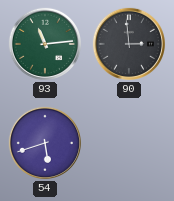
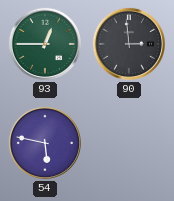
93: 11:14 -> 12:45 (45, 44)
54: 5:42 -> 5:47 (45, 143)
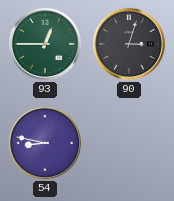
90: 2:59 -> 3:03 (129, 44)
54: 5:47 -> 8:47 (45, 143)
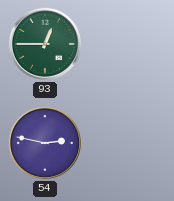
90: 3:03 -> none (129, 44)
54: 8:47 -> 2:47 (45, 143)
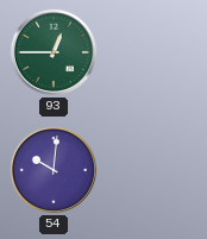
54: 2:47 -> 10:01 (54, 170)
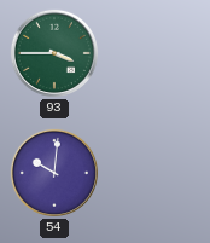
93: 12:45 -> 3:45 (54, 53)
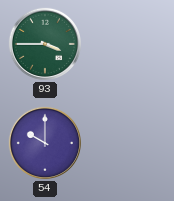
54: 10:01 -> 10:00 (45, 143)
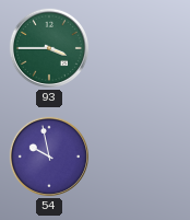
54: 10:00 -> 9:58 (49, 157)
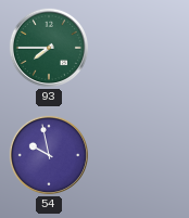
93: 3:45 -> 7:45 (49, 48)
